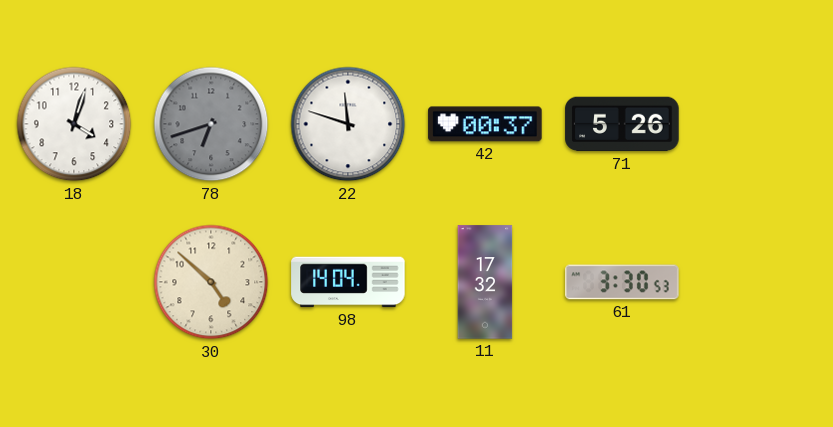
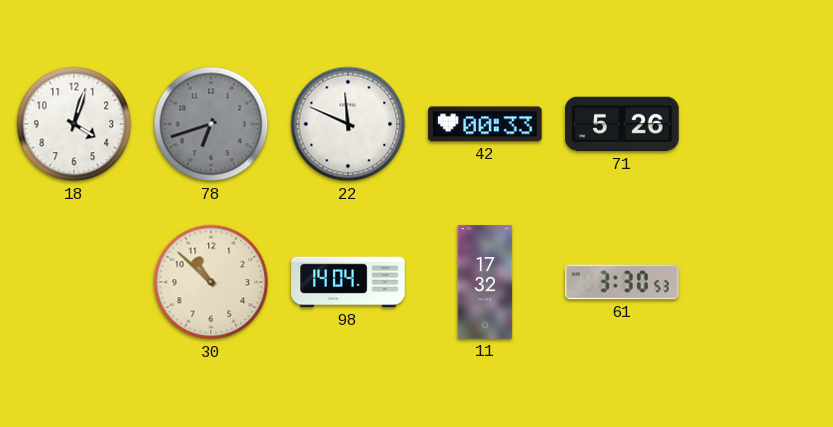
22: 11:48 -> 11:49 (348, 124)
42: 00:37 -> 00:33 (485, 124)
30: 4:52 -> 10:52 (211, 282)
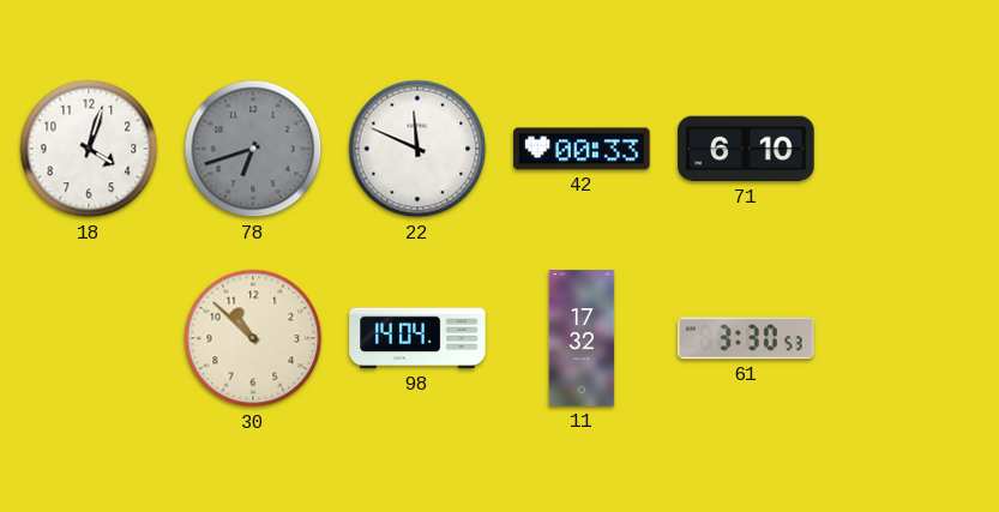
71: 5:26 -> 6:10 (746, 149)
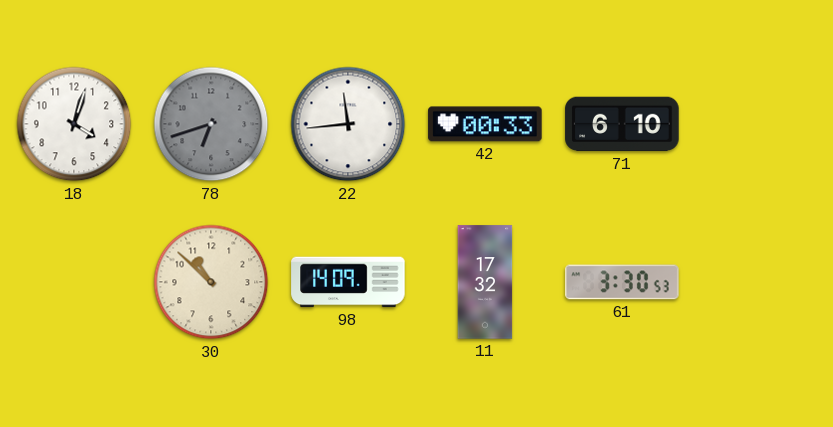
22: 11:49 -> 11:44 (348, 124)
98: 14:04 -> 14:09 (348, 282)
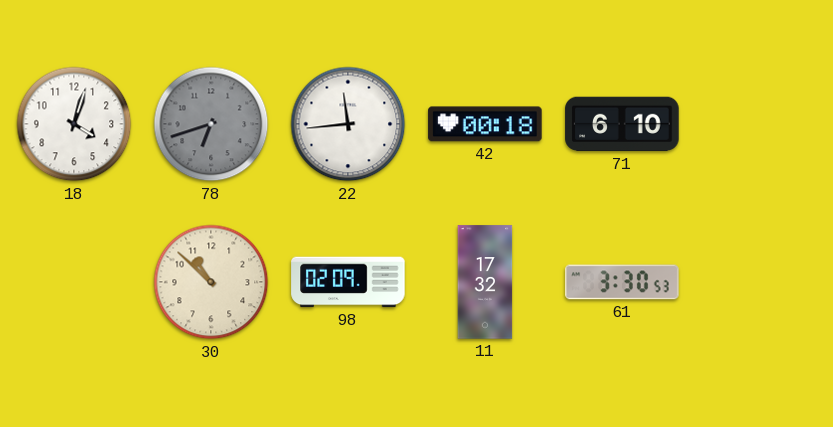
42: 00:33 -> 00:18 (485, 124)
98: 14:09 -> 02:09 (348, 282)
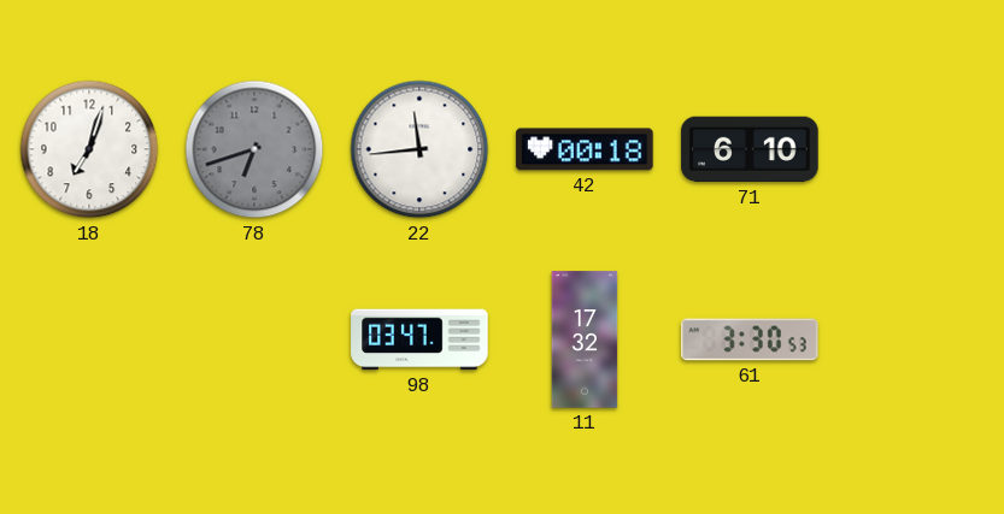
18: 4:03 -> 7:03 (89, 149)
30: 10:52 -> none (211, 282)
98: 02:09 -> 03:47 (419, 339)
